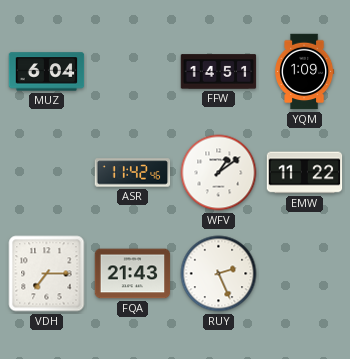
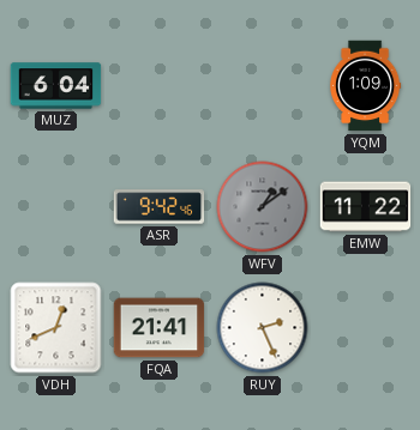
FFW: 14:51 -> none (219, 72)
ASR: 11:42 -> 9:42 (160, 207)
WFV dial: white -> grey (263, 207)
VDH: 7:15 -> 12:41 (56, 328)
FQA: 21:43 -> 21:41 (160, 328)
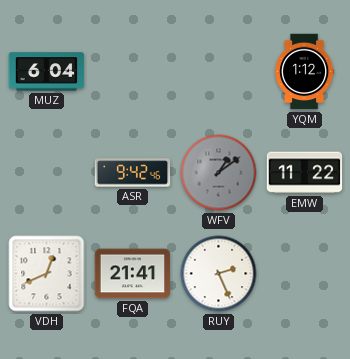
YQM: 1:09 -> 1:12 (305, 72)
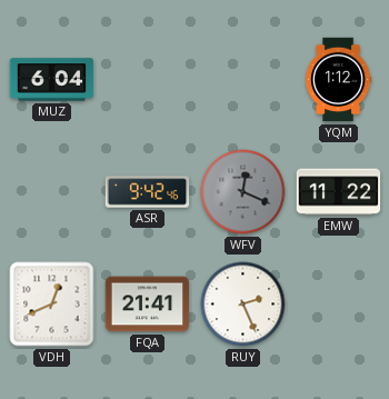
WFV: 1:09 -> 12:19 (243, 192)
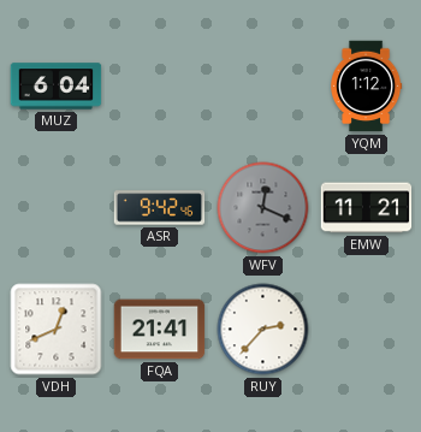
EMW: 11:22 -> 11:21 (367, 208)
RUY: 2:26 -> 2:37 (263, 330)
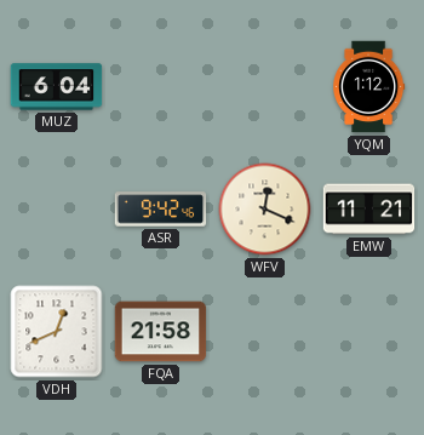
WFV dial: grey -> cream (265, 210)
FQA: 21:41 -> 21:58 (161, 332)
RUY: 2:37 -> none (263, 330)
